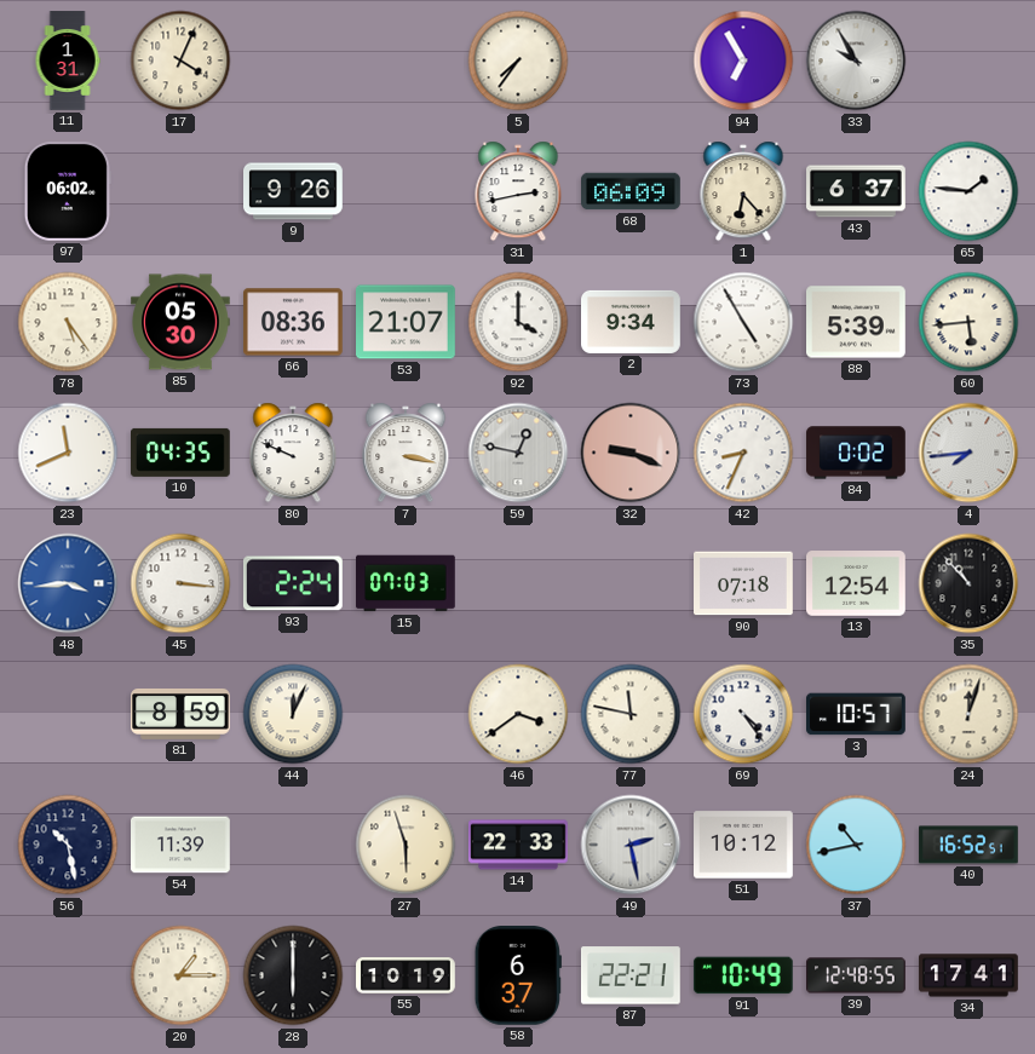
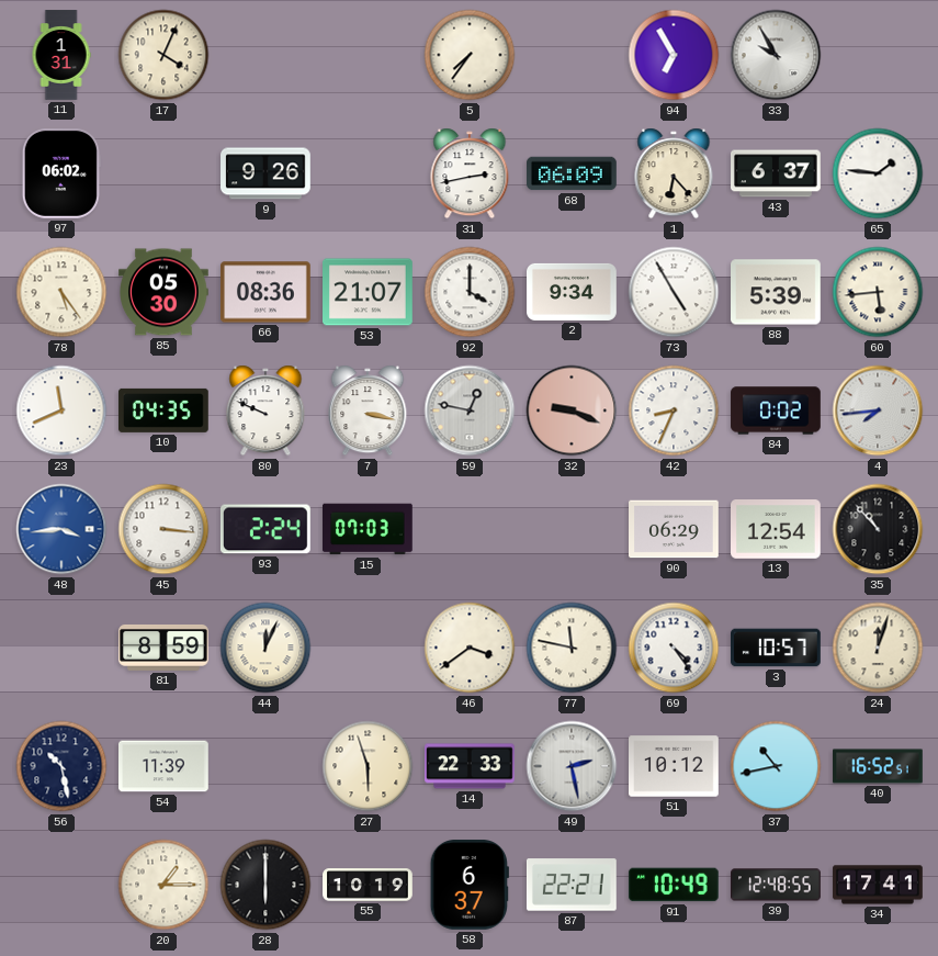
90: 07:18 -> 06:29 (675, 529)
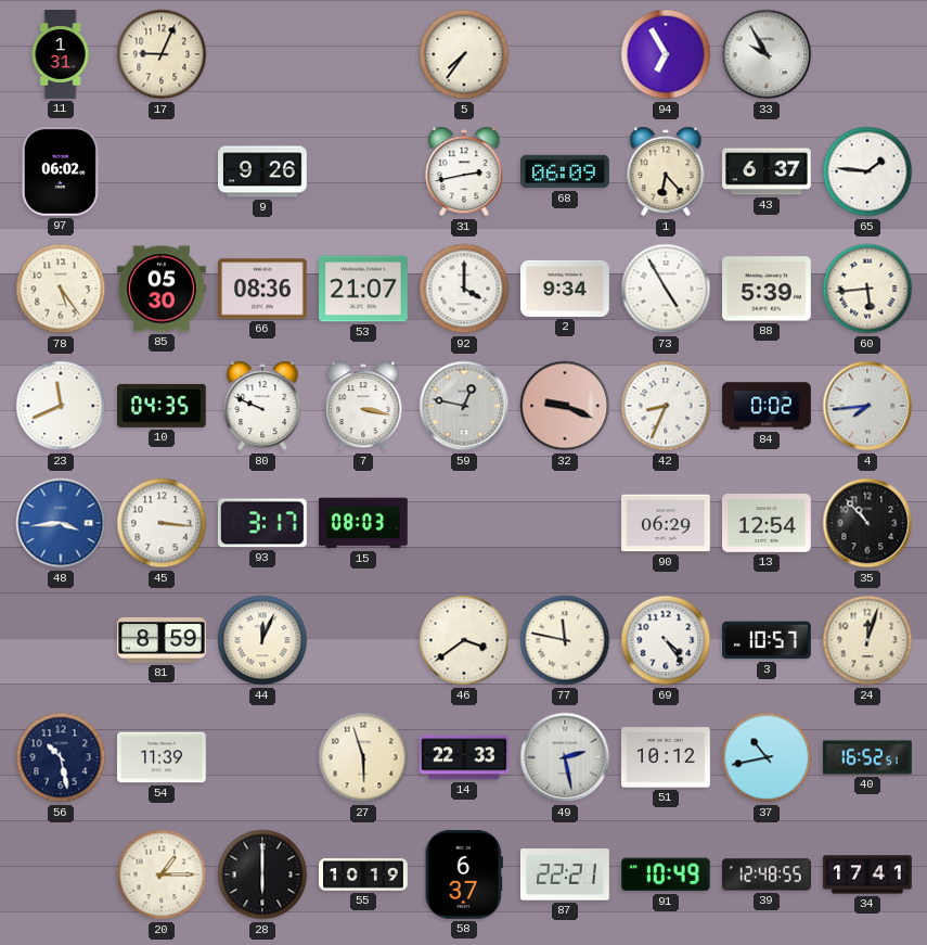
17: 4:04 -> 9:04 (162, 54)
93: 2:24 -> 3:17 (262, 523)
15: 07:03 -> 08:03 (364, 523)
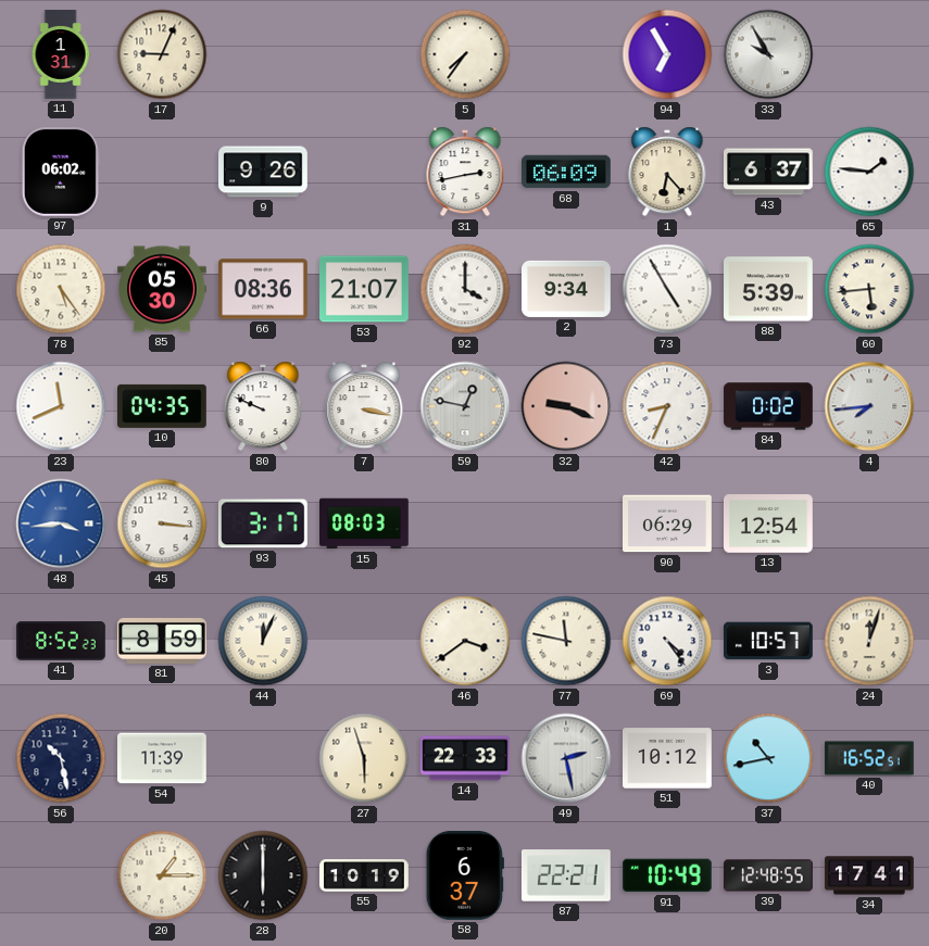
35: 10:53 -> none (867, 523)
41: none -> 8:52 (62, 641)
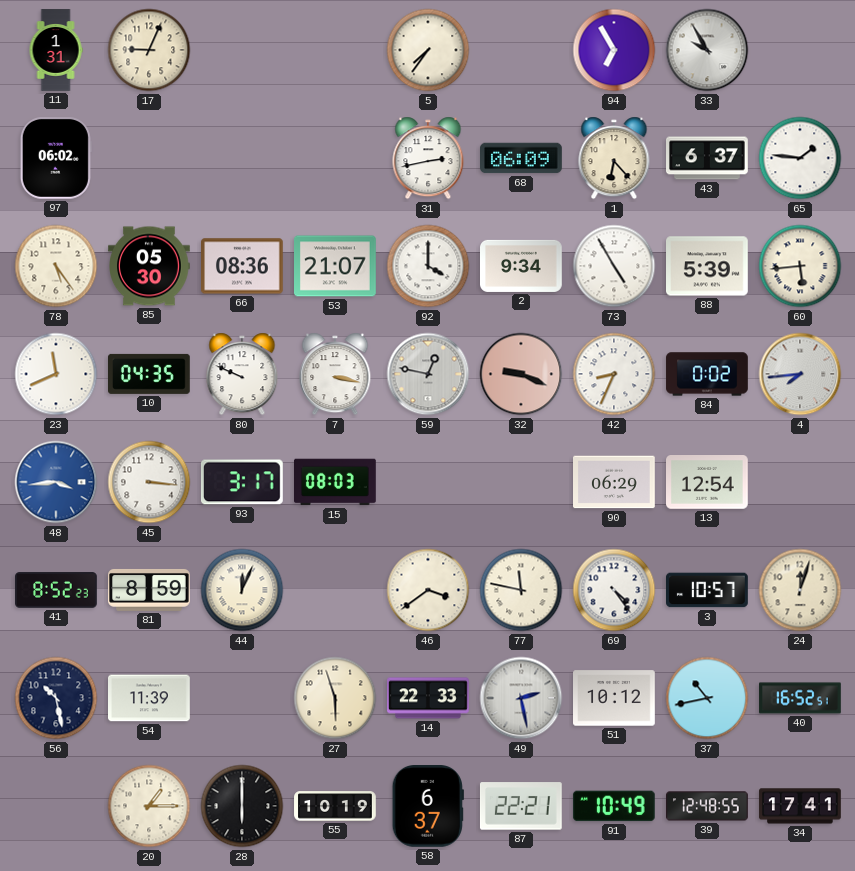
9: 9:26 -> none (264, 172)
